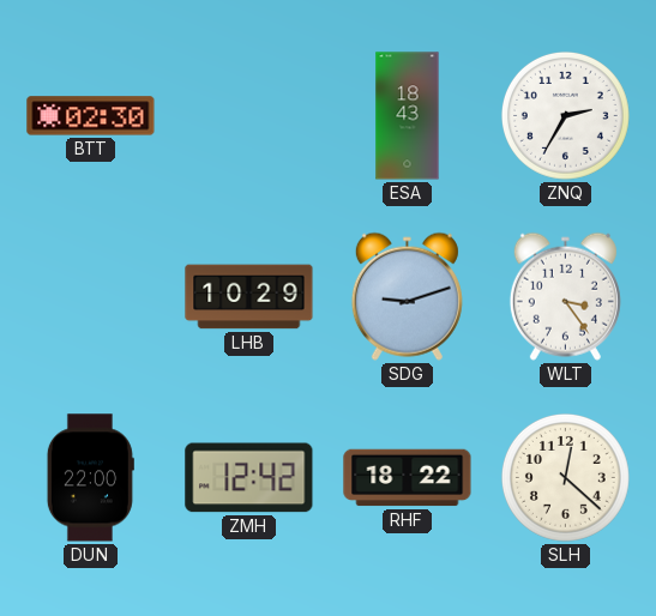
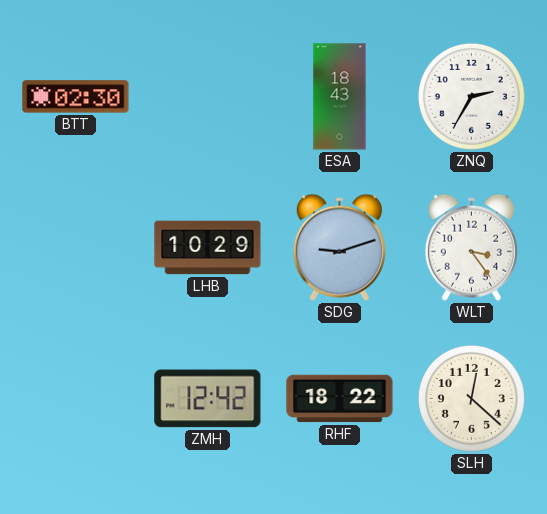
DUN: 22:00 -> none (90, 478)
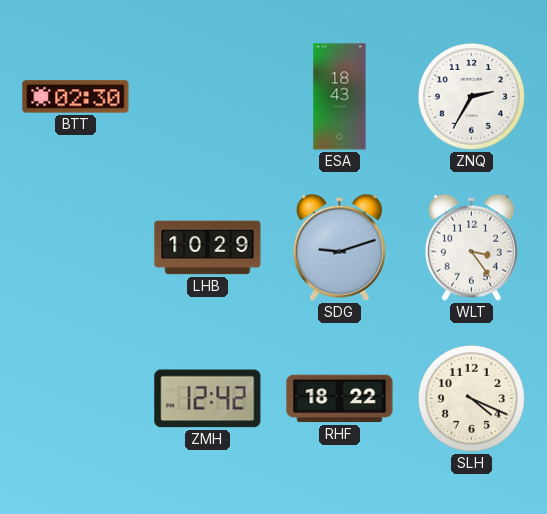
SLH: 12:22 -> 4:19 (471, 398)
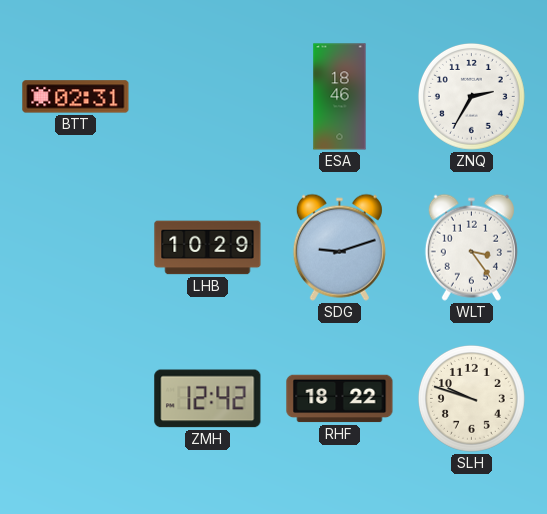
BTT: 02:30 -> 02:31 (76, 97)
ESA: 18:43 -> 18:46 (340, 97)
SLH: 4:19 -> 9:48 (471, 398)
